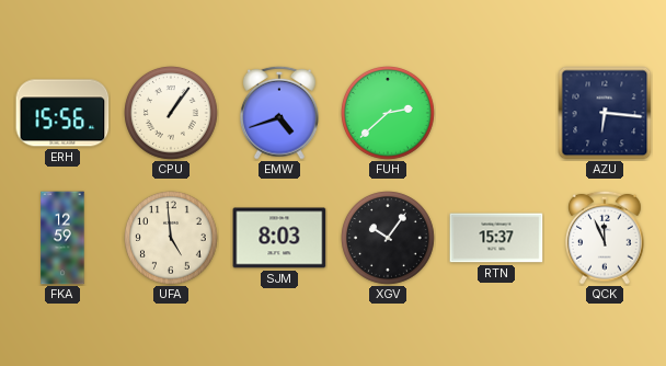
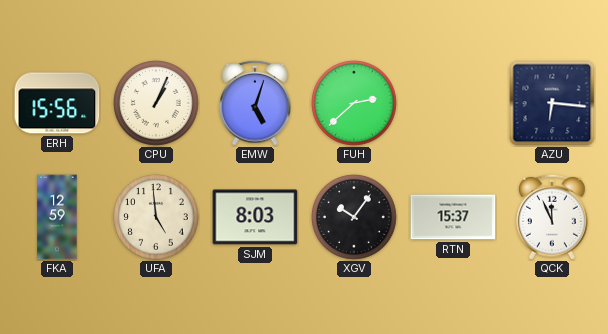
CPU: 1:06 -> 1:04 (157, 104)
EMW: 4:42 -> 5:03 (256, 103)
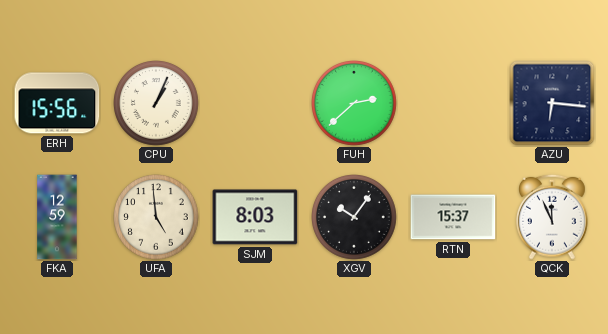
EMW: 5:03 -> none (256, 103)
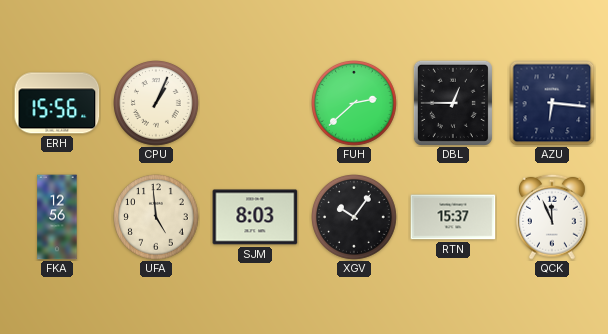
DBL: none -> 12:45 (453, 103)
FKA: 12:59 -> 12:56 (57, 217)
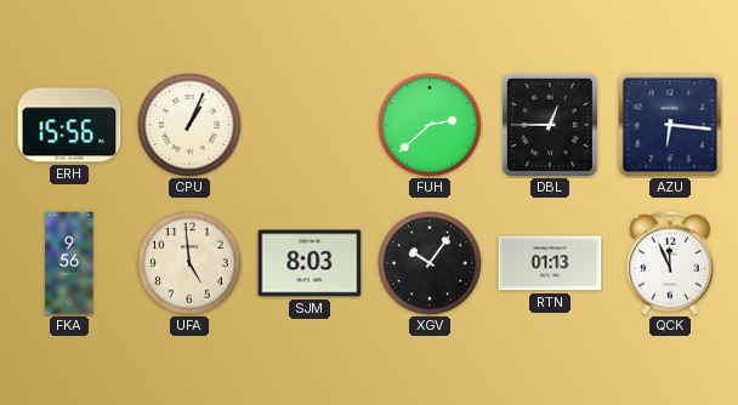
FKA: 12:56 -> 9:56 (69, 263)
RTN: 15:37 -> 01:13 (550, 263)
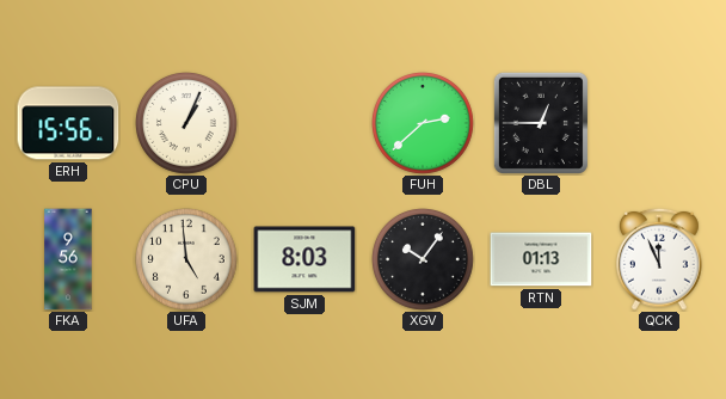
AZU: 6:16 -> none (670, 125)
